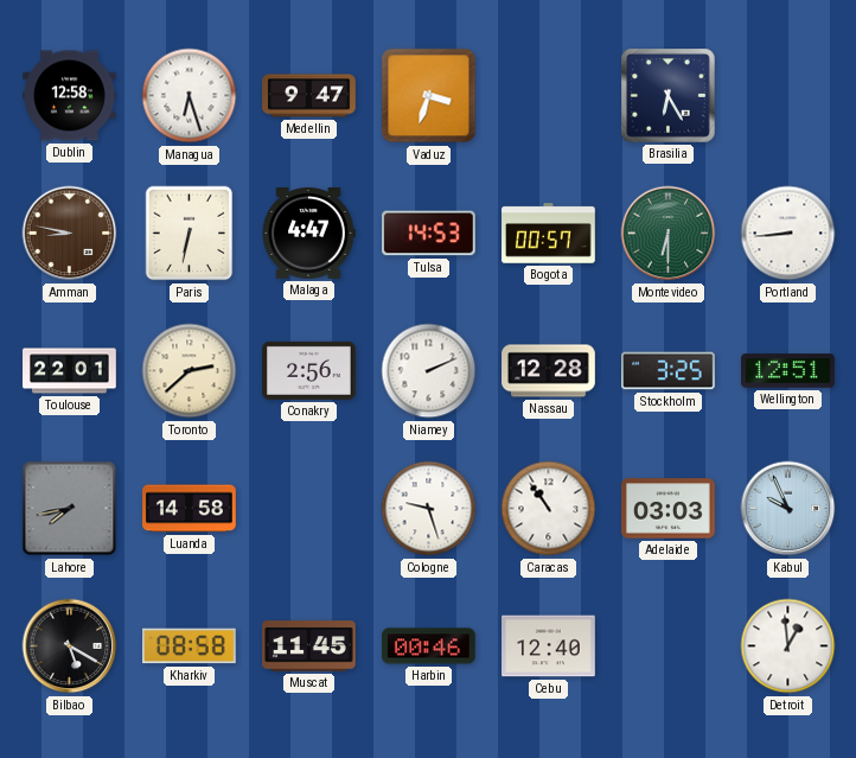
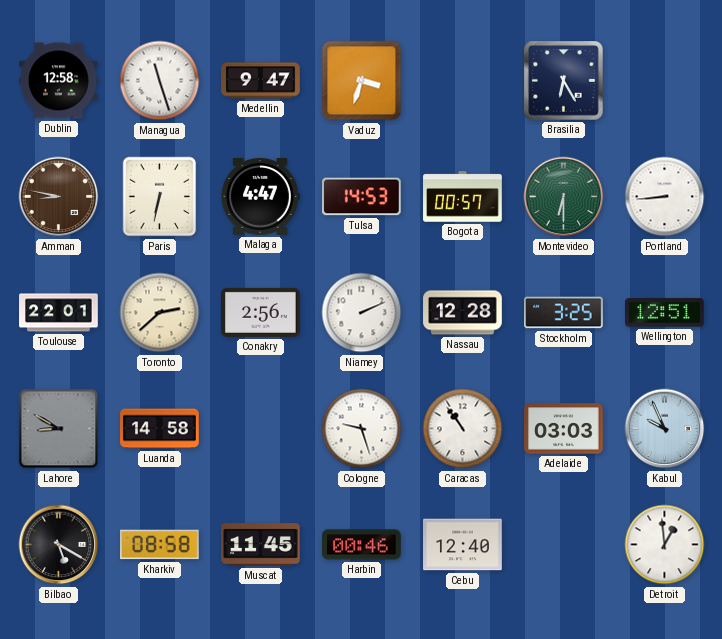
Managua: 6:27 -> 11:27 (160, 81)
Lahore: 7:43 -> 8:50 (59, 429)
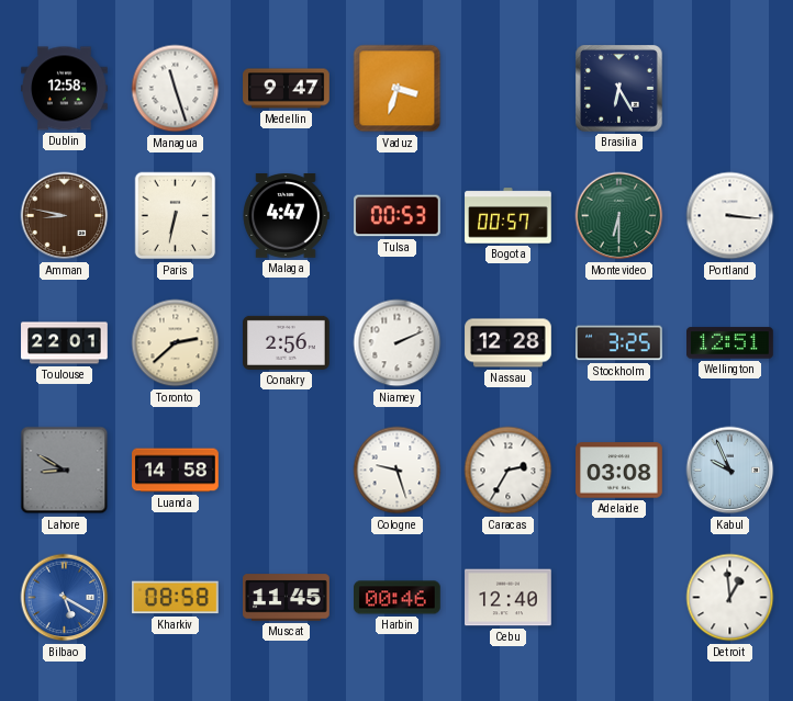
Tulsa: 14:53 -> 00:53 (398, 216)
Portland: 8:44 -> 3:16 (730, 216)
Caracas: 10:54 -> 2:35 (509, 471)
Adelaide: 03:03 -> 03:08 (619, 471)
Bilbao dial: black -> blue (65, 598)
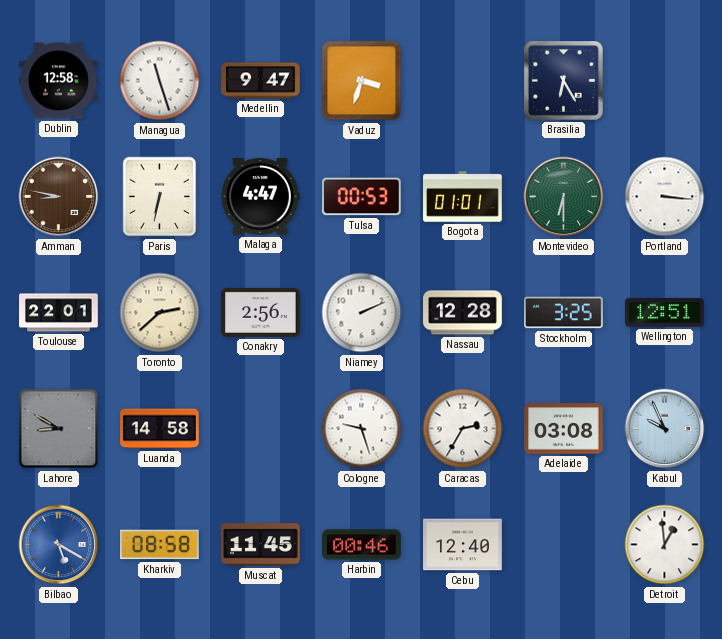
Bogota: 00:57 -> 01:01 (463, 197)
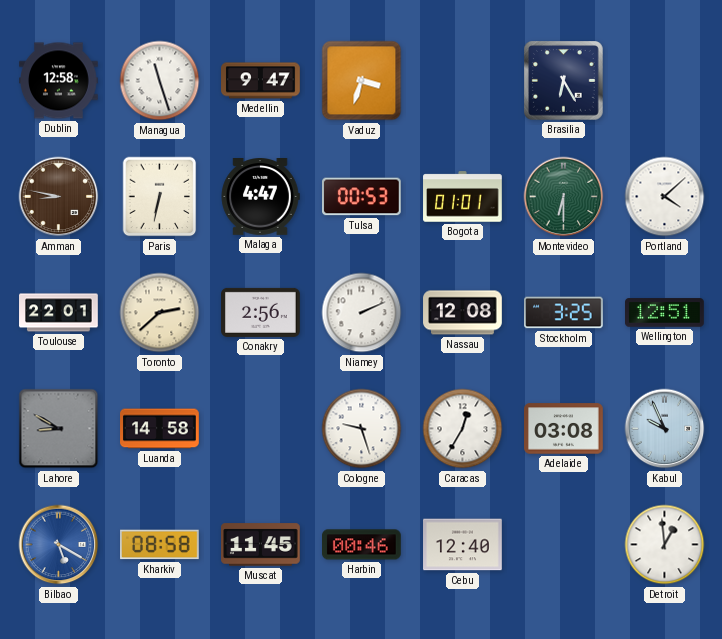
Portland: 3:16 -> 4:08 (665, 197)
Nassau: 12:28 -> 12:08 (463, 313)
Caracas: 2:35 -> 12:35 (463, 429)
